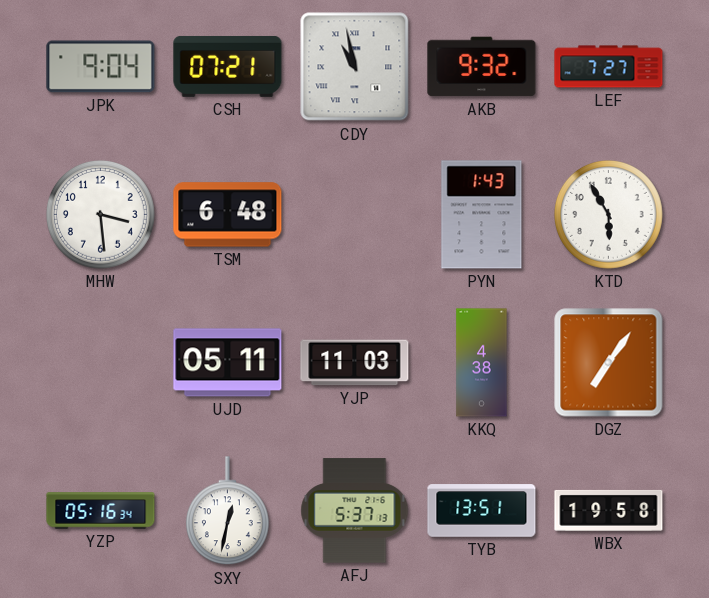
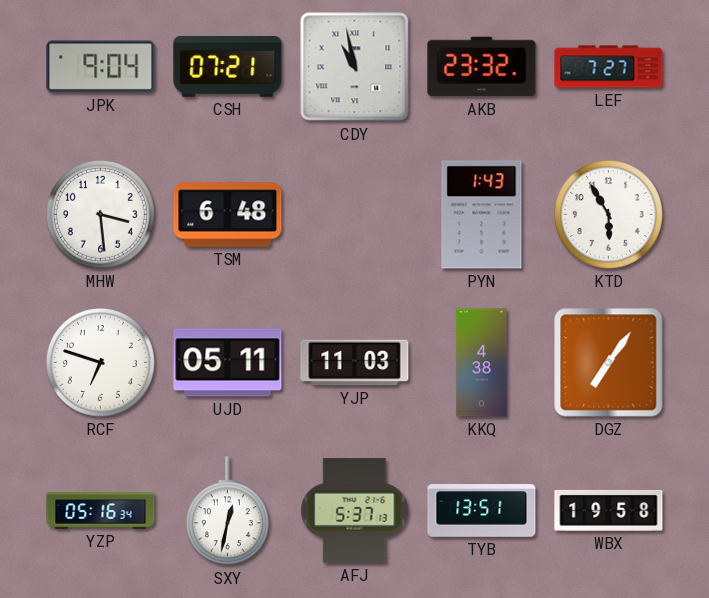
AKB: 9:32 -> 23:32 (482, 67)
RCF: none -> 6:48 (101, 363)
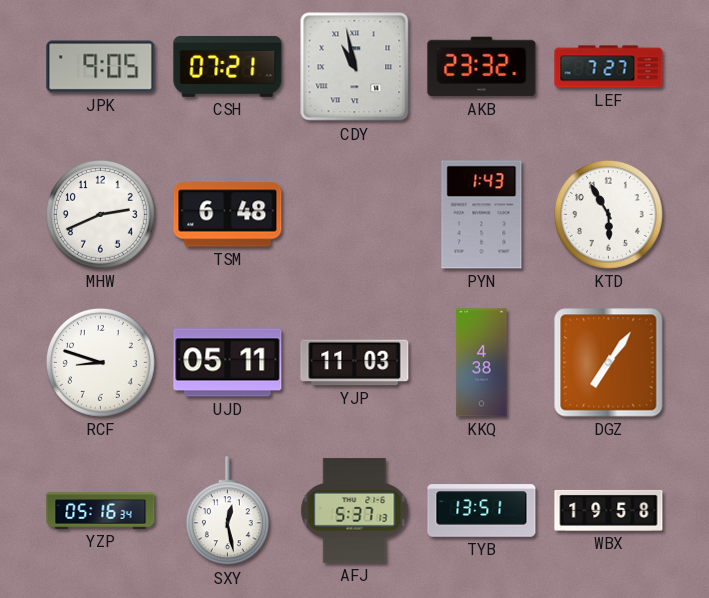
JPK: 9:04 -> 9:05 (101, 67)
MHW: 3:29 -> 2:41 (101, 215)
RCF: 6:48 -> 8:48 (101, 363)
SXY: 12:32 -> 12:28 (227, 511)
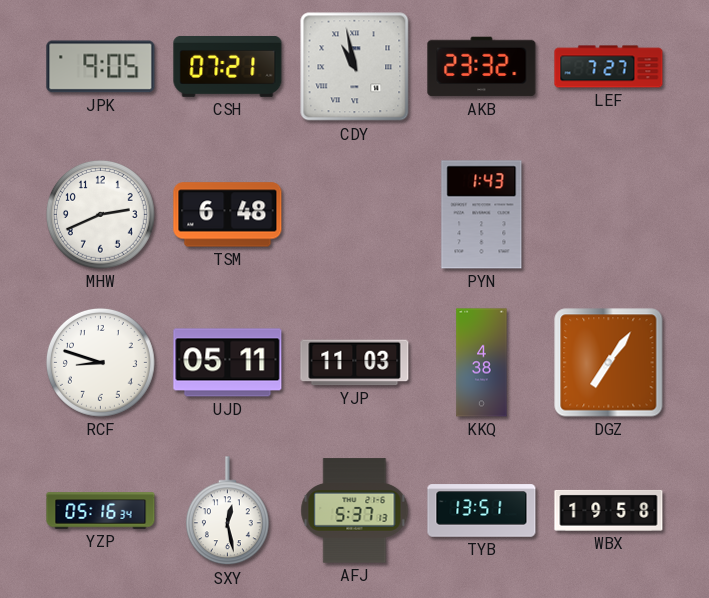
KTD: 5:55 -> none (609, 215)
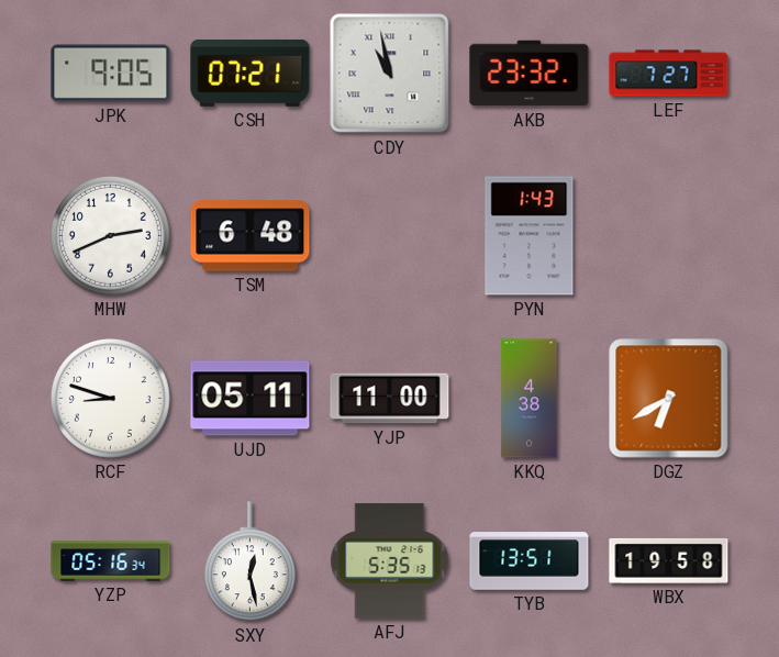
YJP: 11:03 -> 11:00 (390, 399)
DGZ: 7:06 -> 6:40 (669, 399)
AFJ: 5:37 -> 5:35 (390, 561)
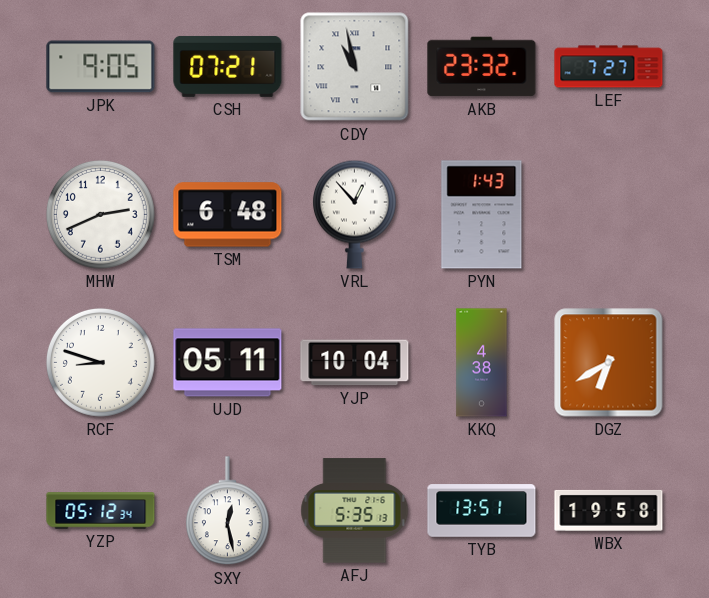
VRL: none -> 12:53 (354, 214)
YJP: 11:00 -> 10:04 (355, 363)
YZP: 05:16 -> 05:12 (101, 511)
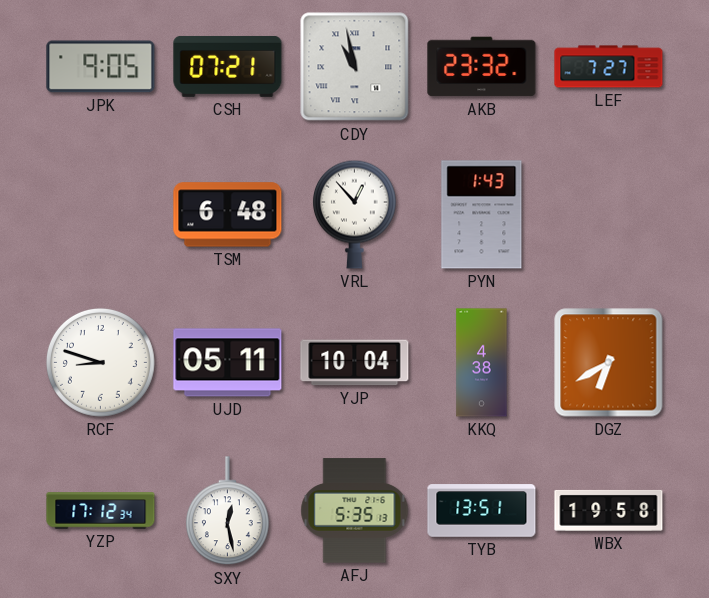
MHW: 2:41 -> none (101, 215)
YZP: 05:12 -> 17:12 (101, 511)
